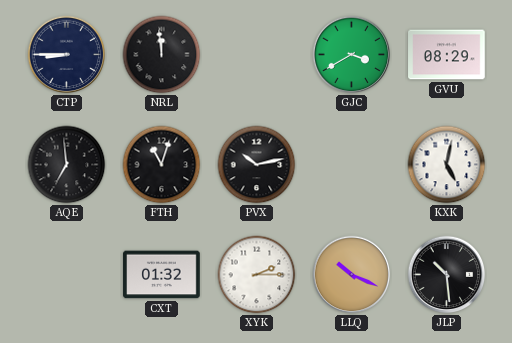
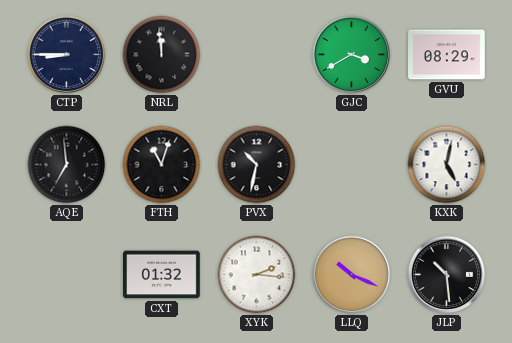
PVX: 10:13 -> 10:32 (257, 165)
XYK: 2:15 -> 2:16 (257, 275)
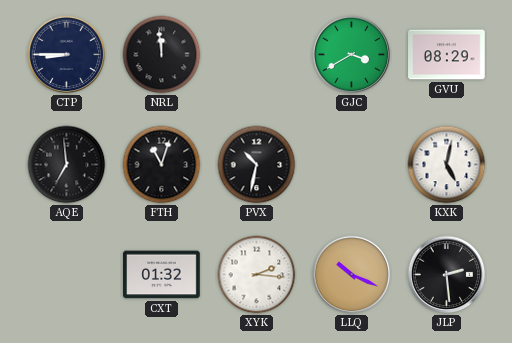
JLP: 10:29 -> 2:29 (447, 275)
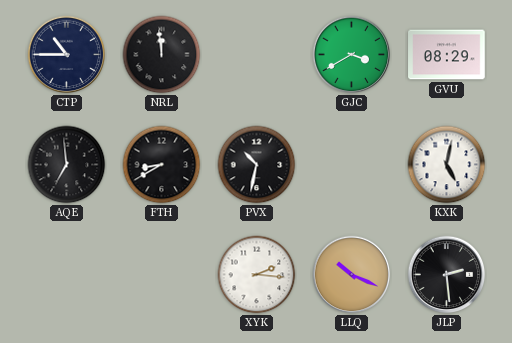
CTP: 8:45 -> 10:45 (67, 55)
FTH: 11:03 -> 8:40 (162, 165)
CXT: 01:32 -> none (162, 275)
